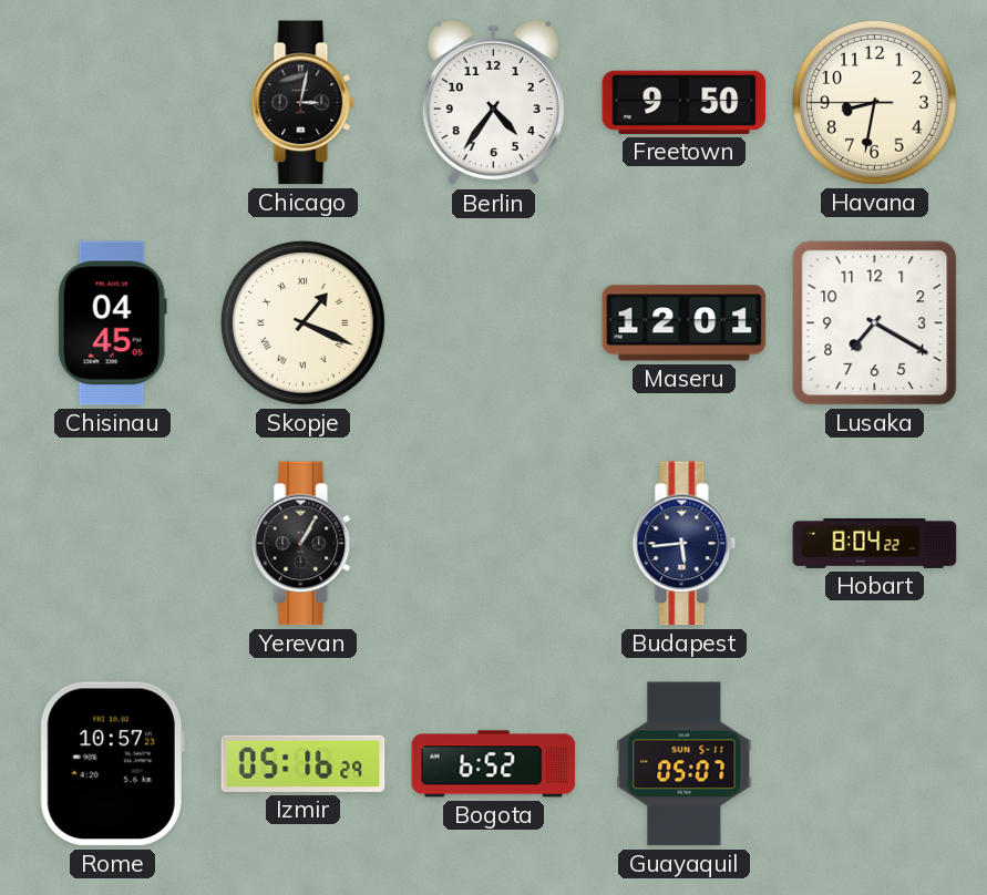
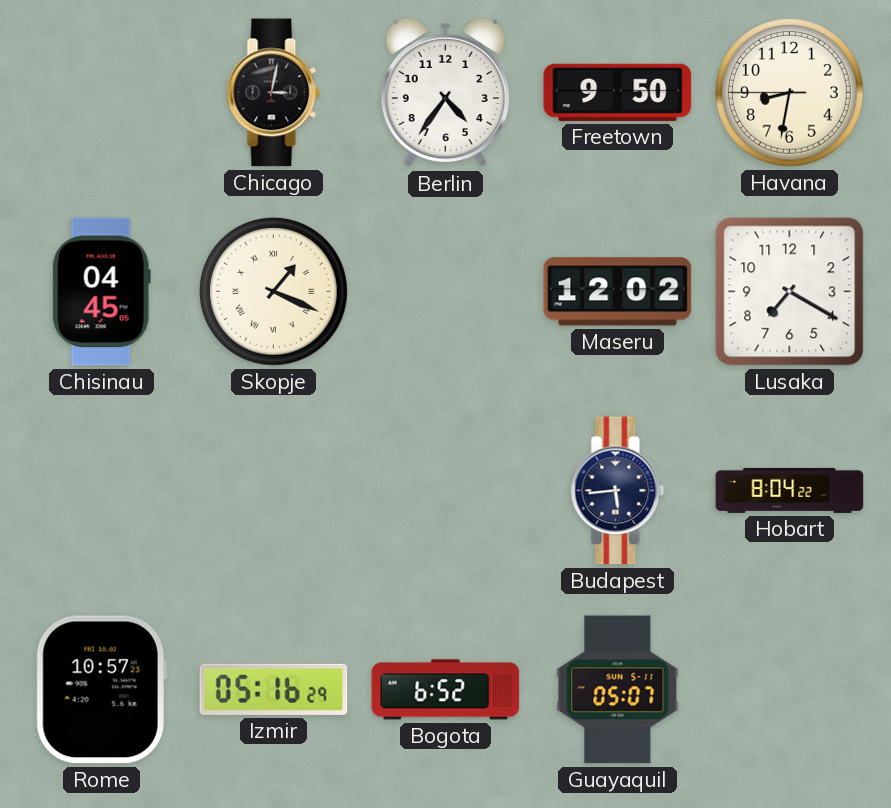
Maseru: 12:01 -> 12:02 (618, 292)
Yerevan: 1:05 -> none (304, 544)
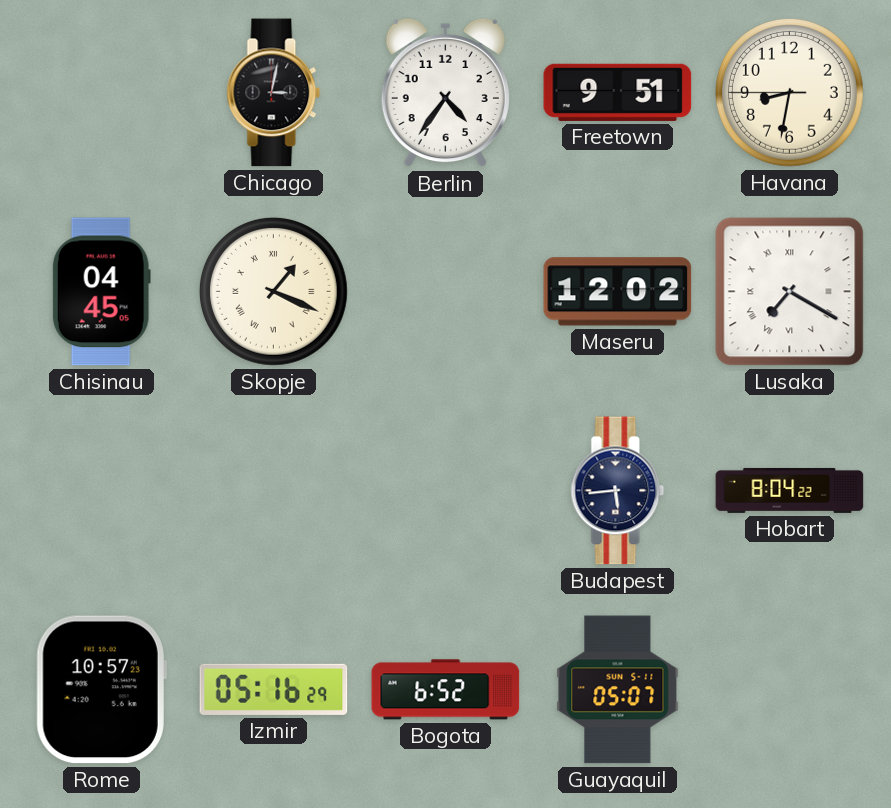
Freetown: 9:50 -> 9:51 (618, 92)
Lusaka numerals: Arabic -> Roman (790, 292)
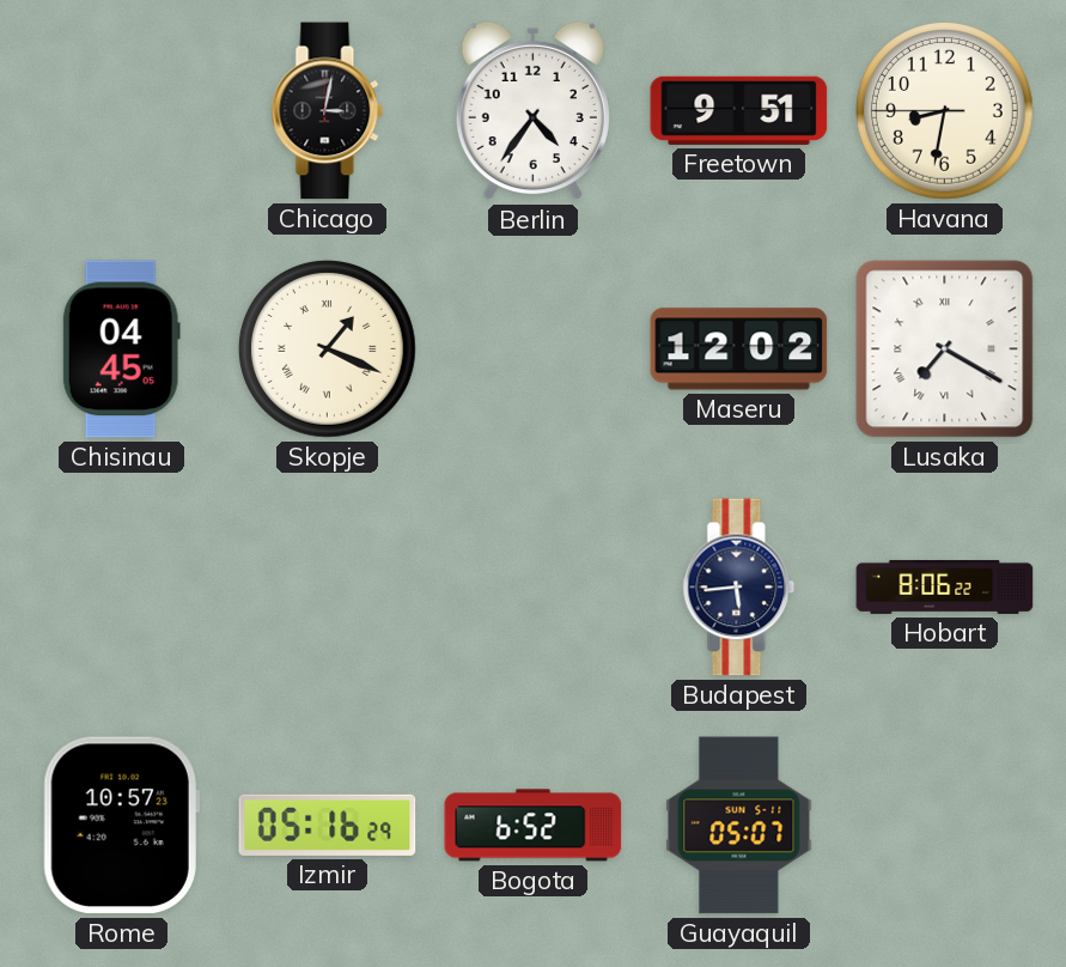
Hobart: 8:04 -> 8:06 (945, 586)
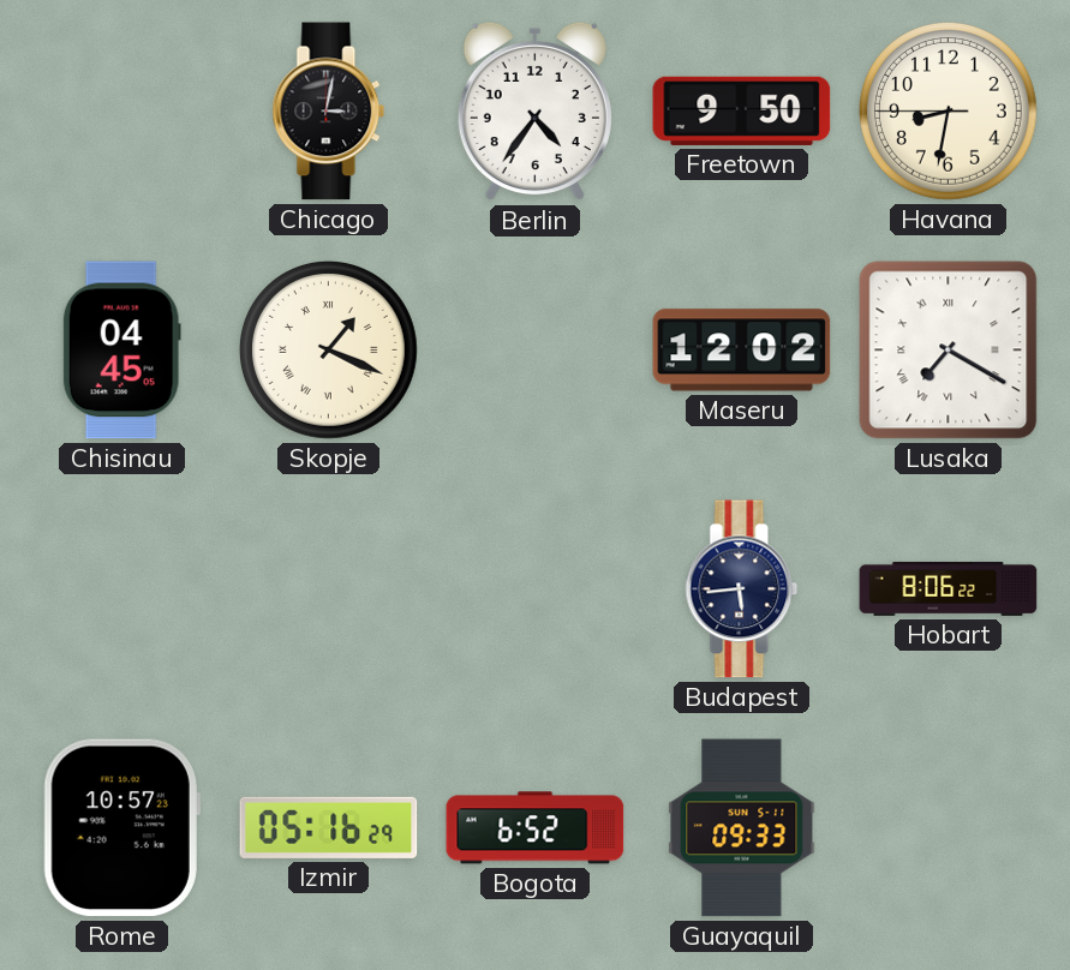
Freetown: 9:51 -> 9:50 (742, 110)
Guayaquil: 05:07 -> 09:33 (742, 828)
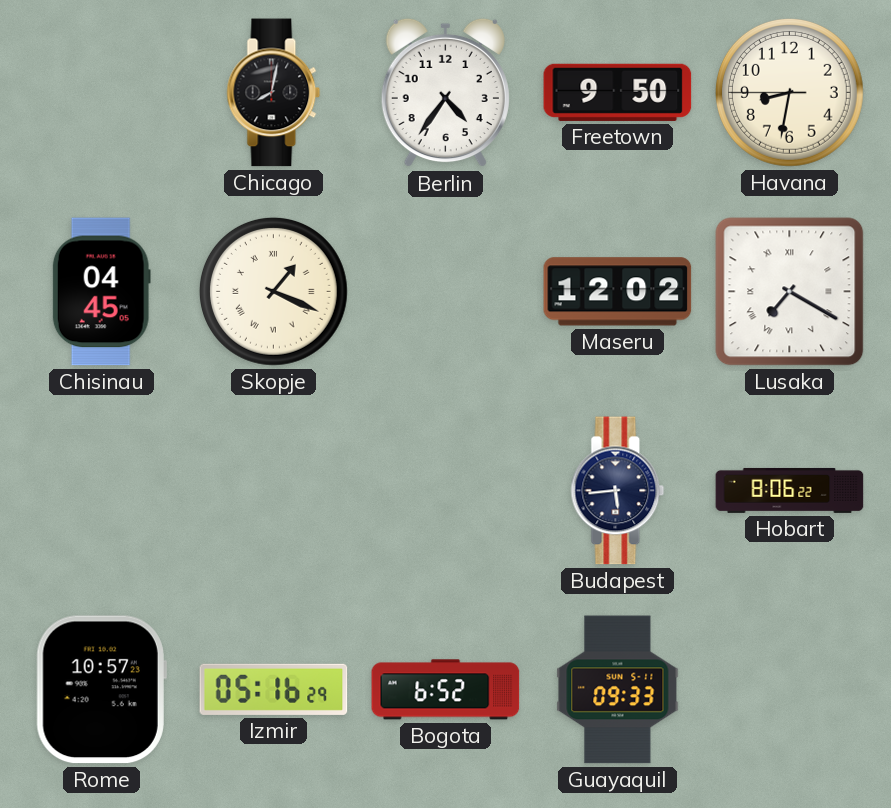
Chicago: 3:02 -> 8:02 (274, 93)
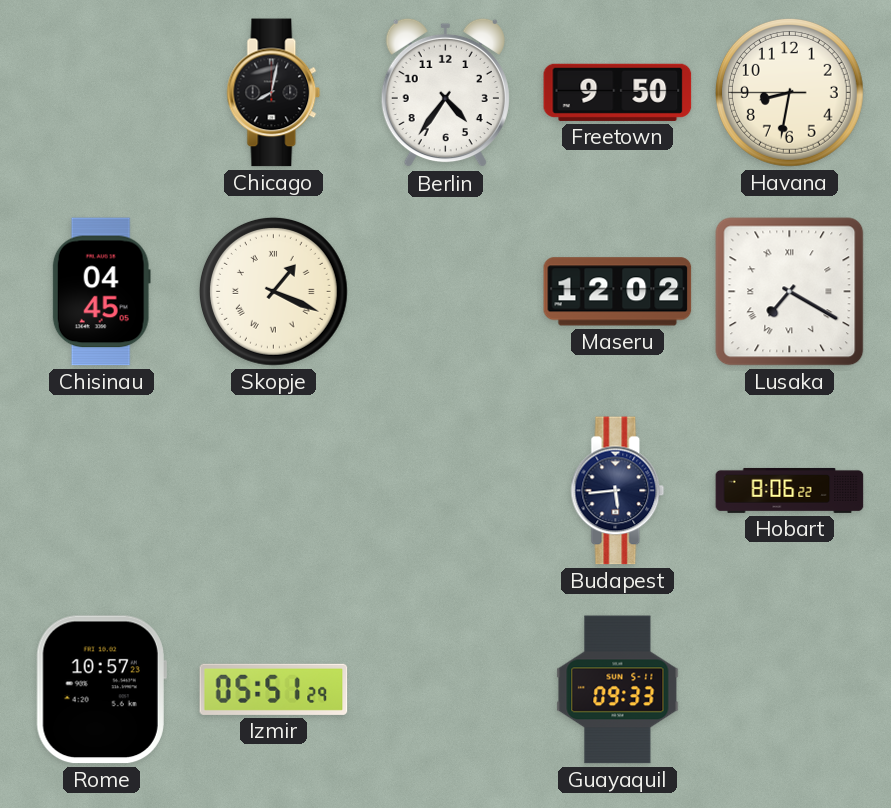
Izmir: 05:16 -> 05:51 (274, 689)
Bogota: 6:52 -> none (446, 690)
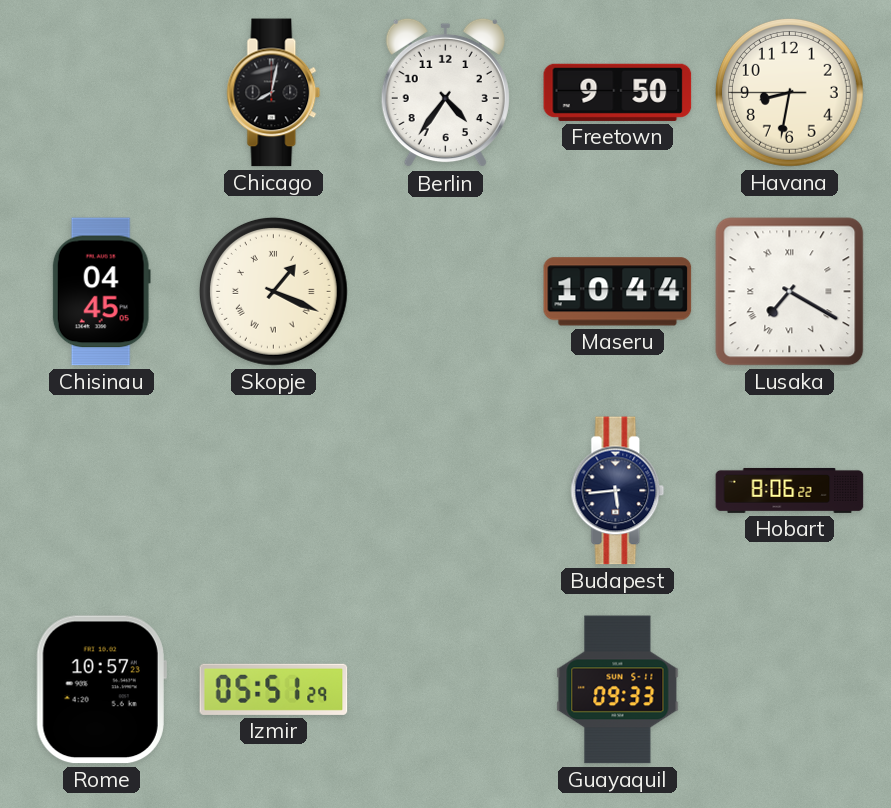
Maseru: 12:02 -> 10:44 (618, 292)
